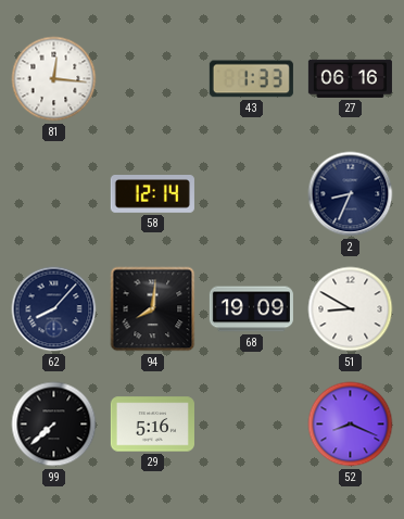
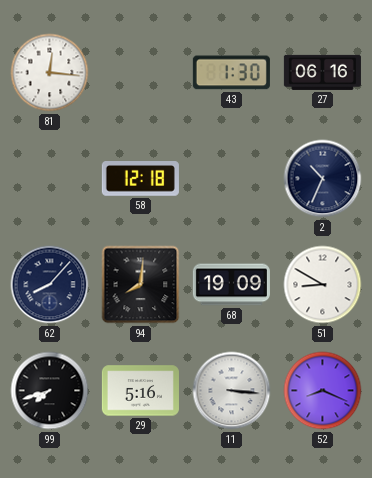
43: 1:33 -> 1:30 (231, 73)
58: 12:14 -> 12:18 (140, 179)
2: 8:34 -> 10:34 (323, 179)
99: 7:38 -> 7:42 (50, 391)
11: none -> 3:16 (232, 391)
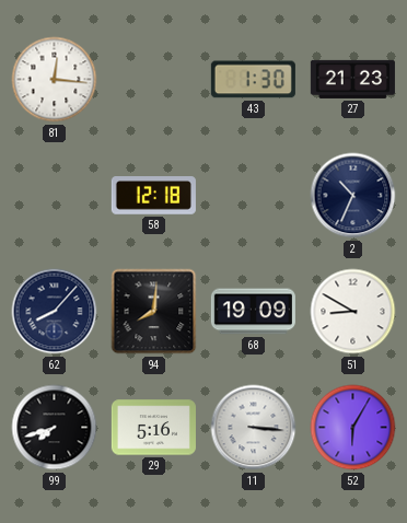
27: 06:16 -> 21:23 (352, 79)
52: 8:19 -> 6:05 (353, 428)
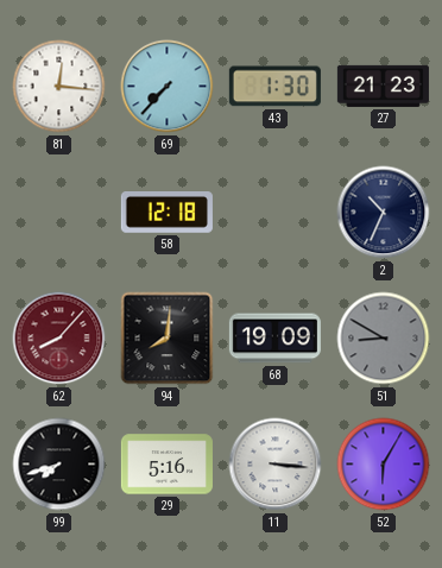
69: none -> 7:37 (168, 87)
62 dial: navy -> burgundy (59, 339)
51 dial: white -> grey (384, 339)
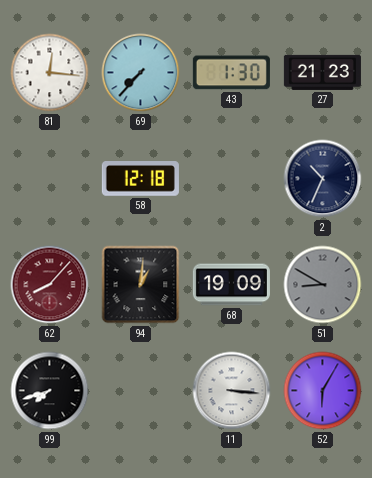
94: 8:01 -> 1:01 (141, 285)
29: 5:16 -> none (166, 465)
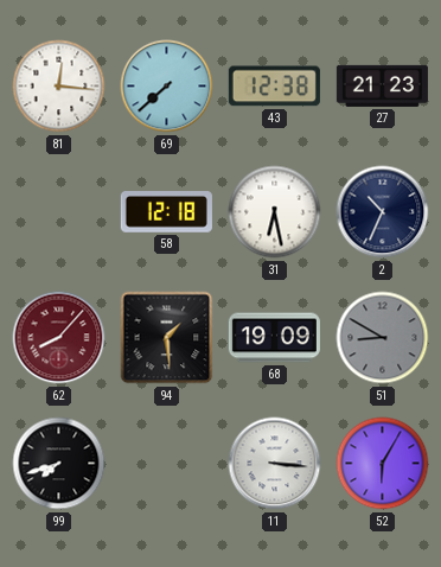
69: 7:37 -> 7:38 (167, 87)
43: 1:30 -> 12:38 (274, 87)
31: none -> 6:28 (275, 212)
94: 1:01 -> 1:29 (167, 338)
